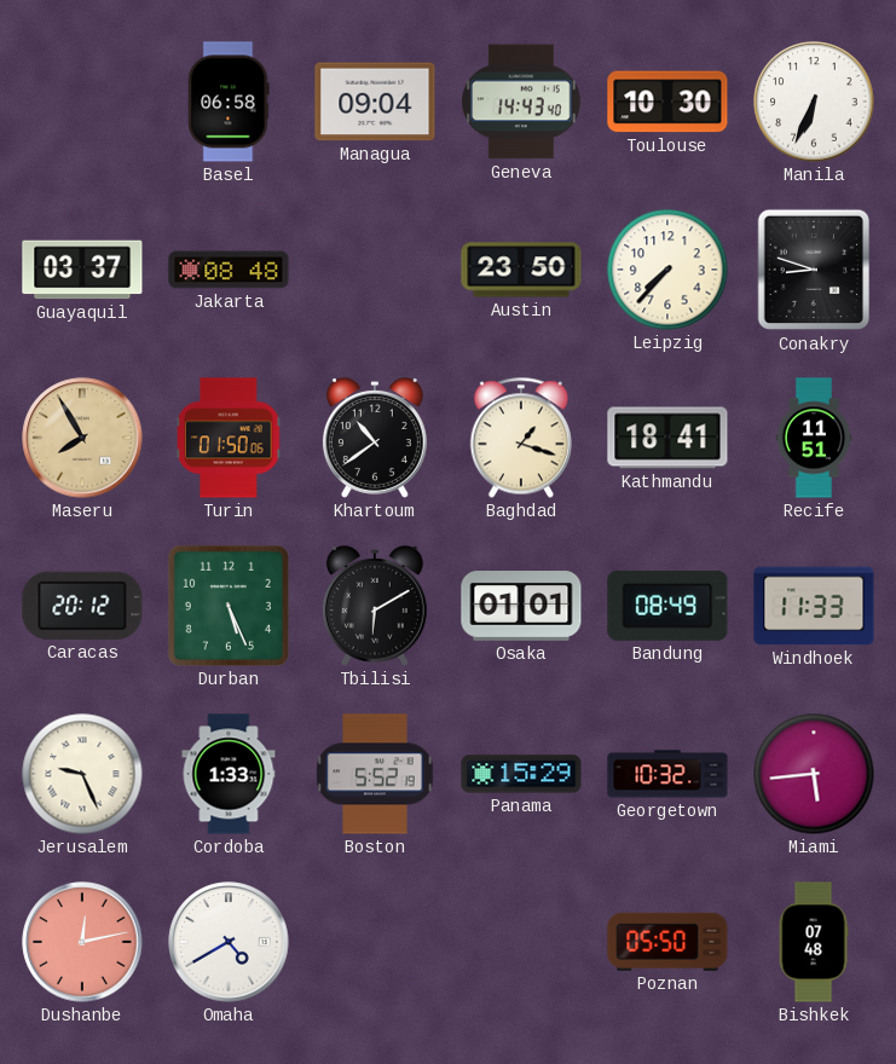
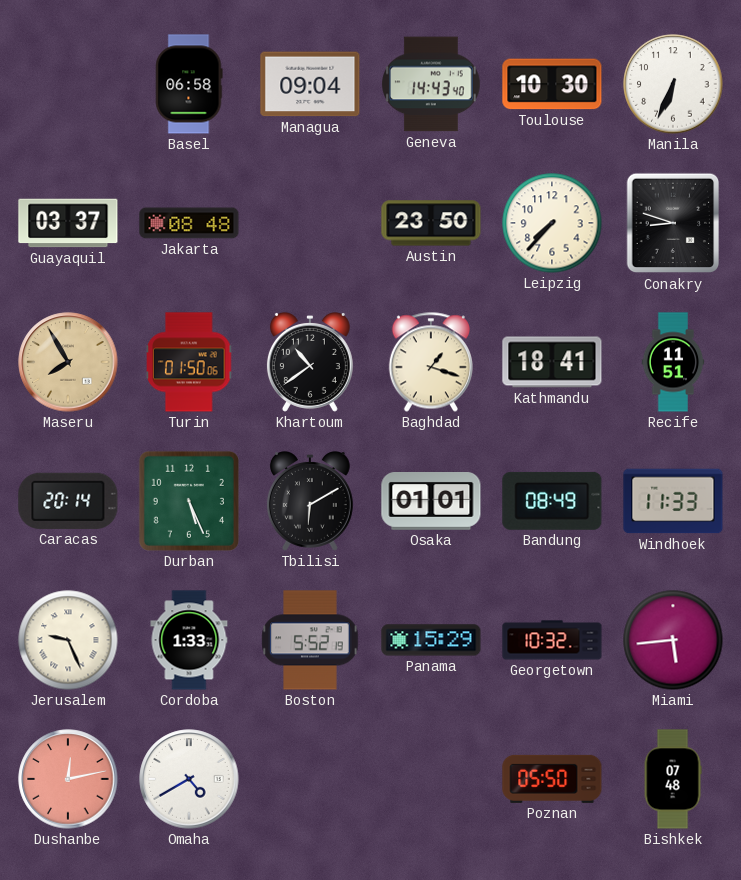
Caracas: 20:12 -> 20:14 (68, 501)
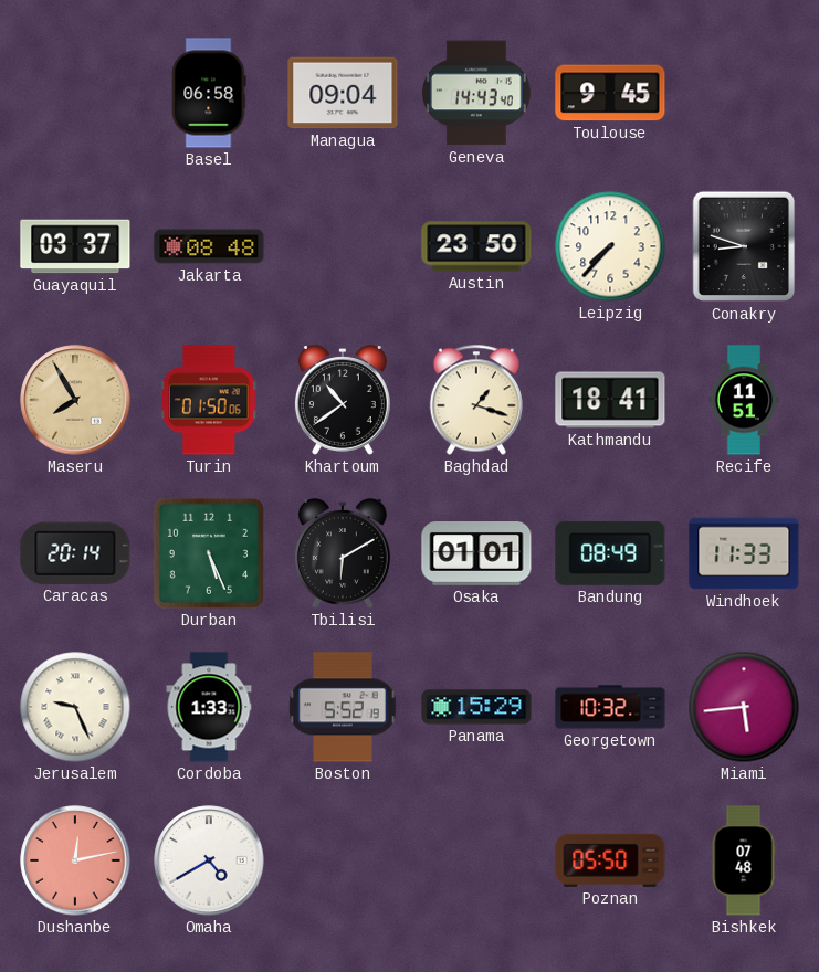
Toulouse: 10:30 -> 9:45 (610, 93)
Manila: 6:34 -> none (673, 84)
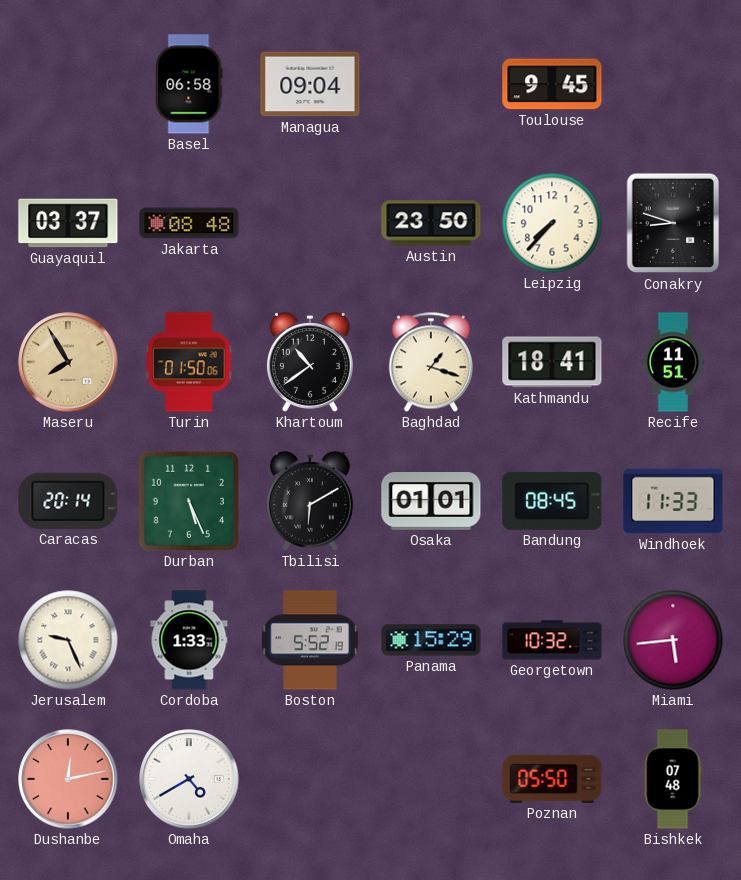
Geneva: 14:43 -> none (477, 93)
Bandung: 08:49 -> 08:45 (552, 501)
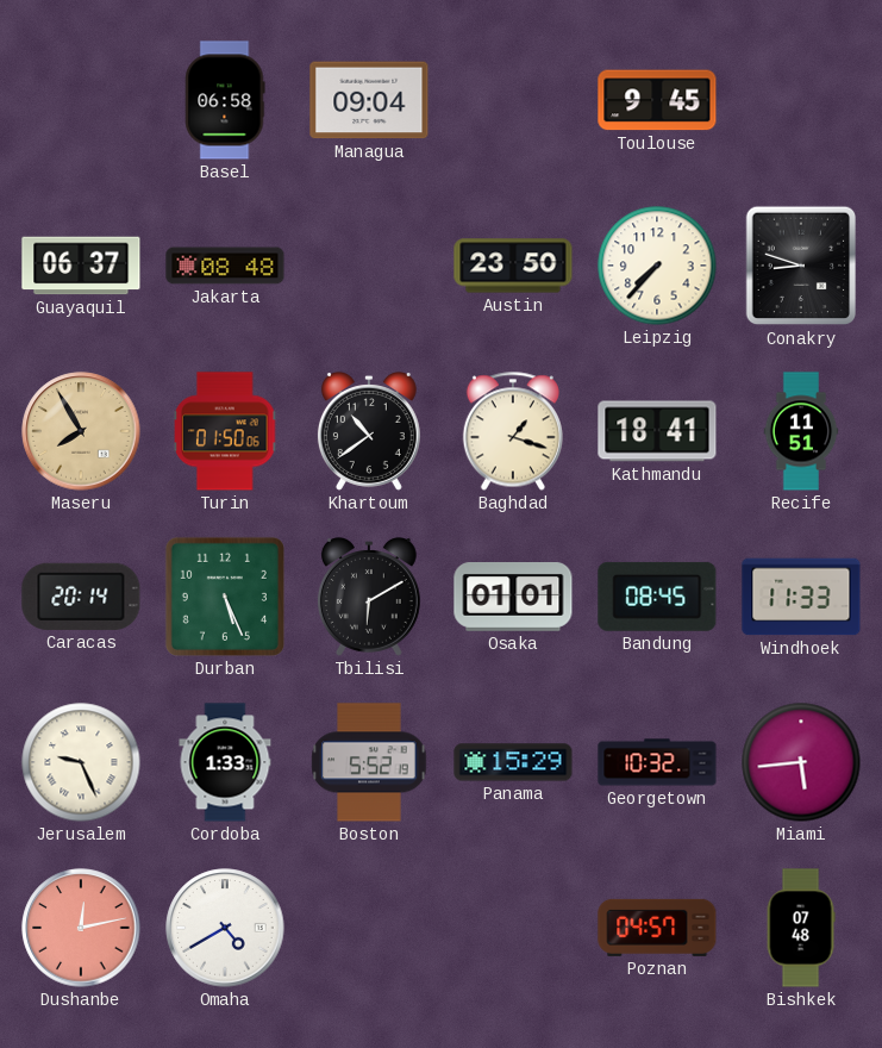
Guayaquil: 03:37 -> 06:37 (81, 266)
Poznan: 05:50 -> 04:57 (657, 928)
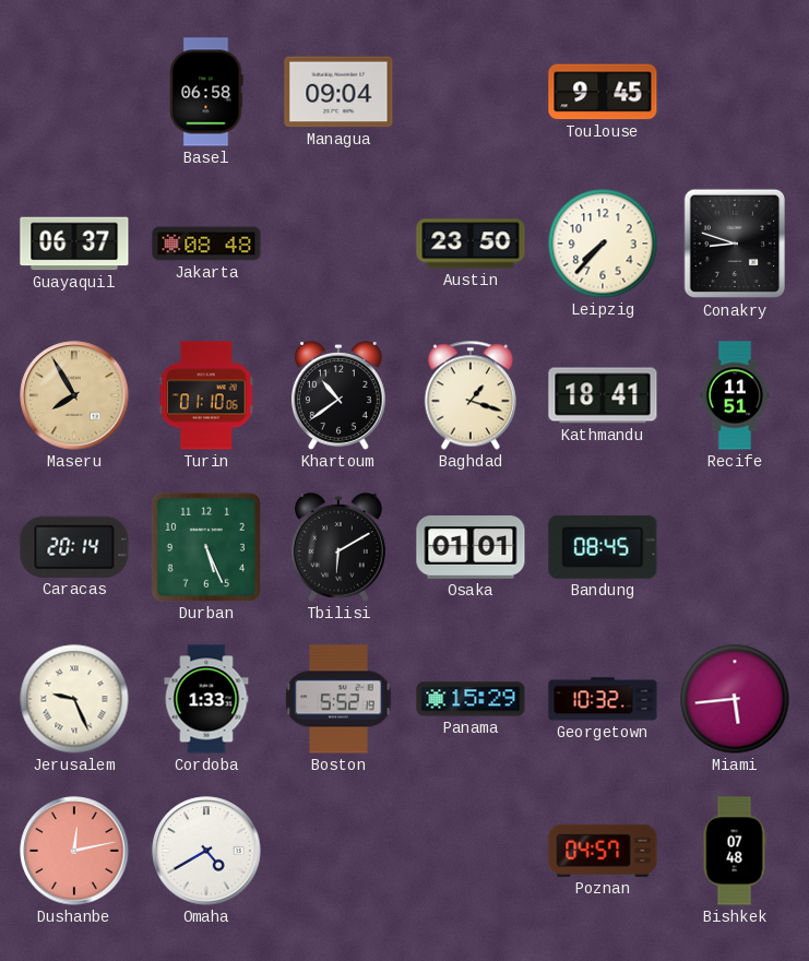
Turin: 01:50 -> 01:10 (207, 395)
Windhoek: 11:33 -> none (801, 597)
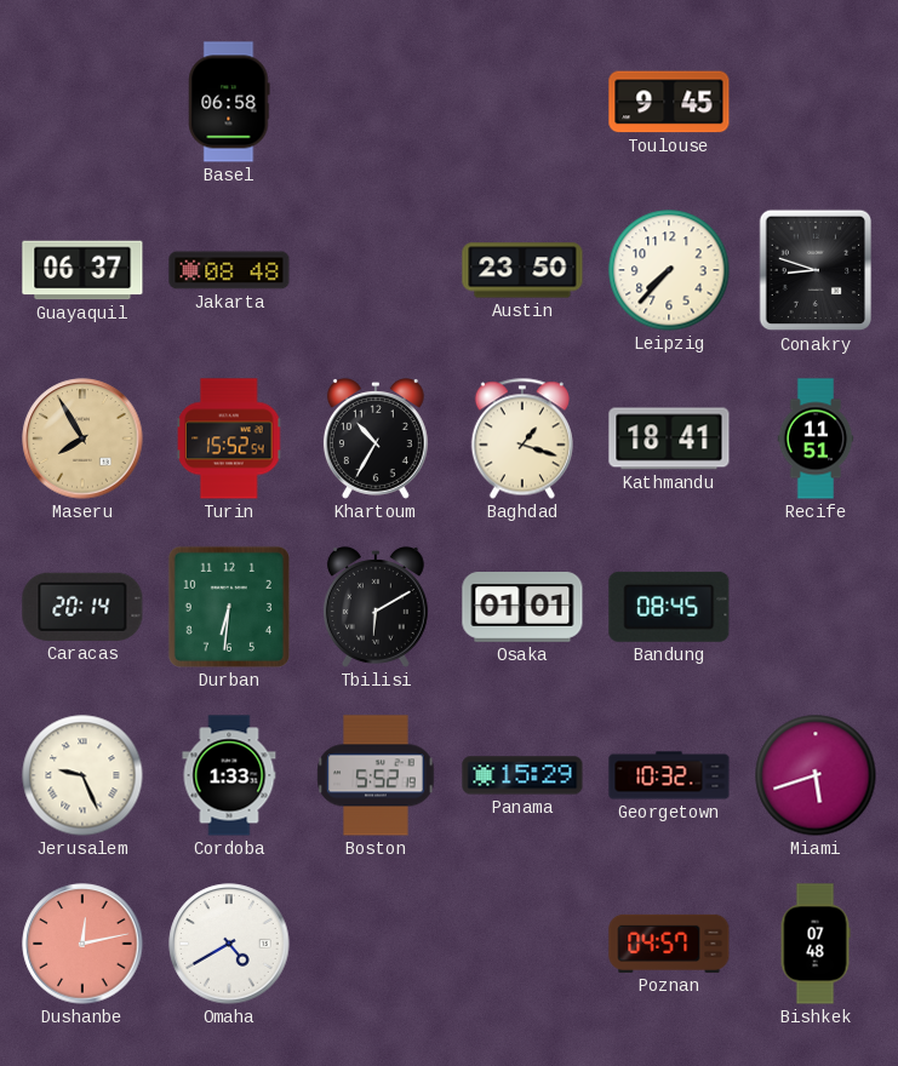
Managua: 09:04 -> none (338, 92)
Turin: 01:10 -> 15:52 (230, 439)
Khartoum: 10:39 -> 10:35 (376, 440)
Durban: 5:26 -> 6:31 (229, 607)
Miami: 5:44 -> 5:42 (816, 775)
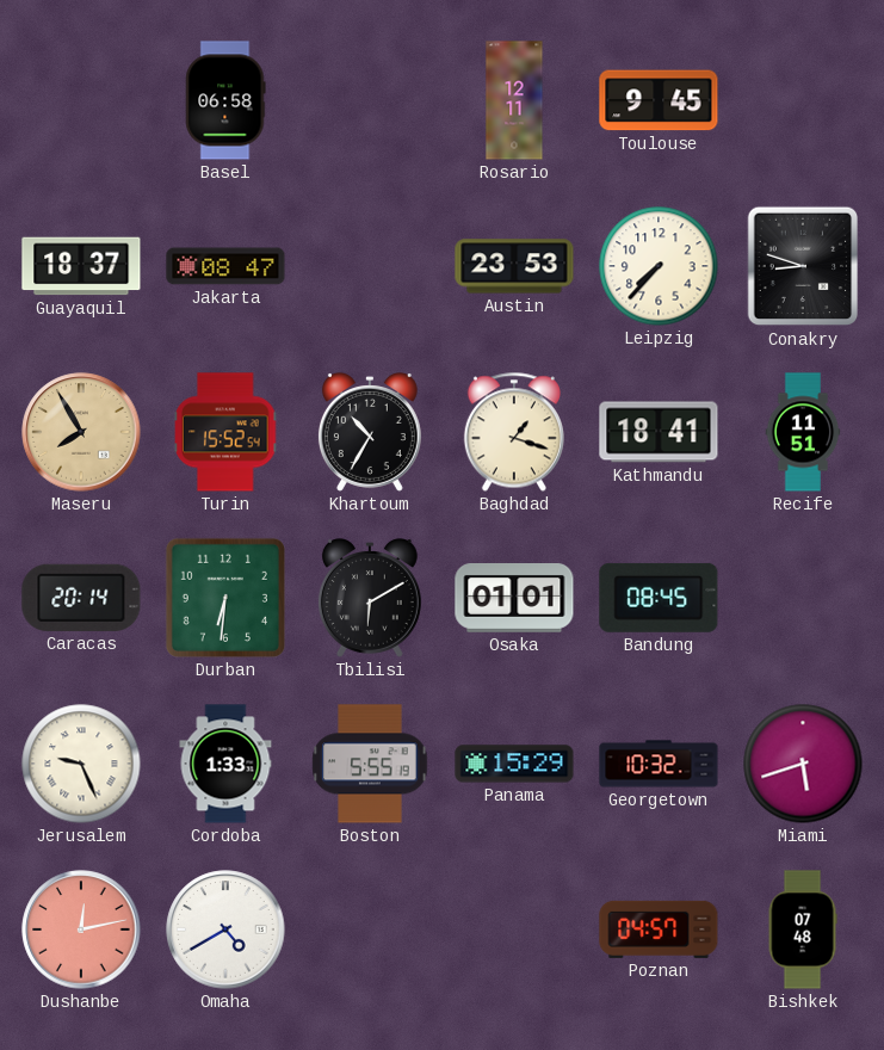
Rosario: none -> 12:11 (514, 100)
Guayaquil: 06:37 -> 18:37 (81, 266)
Jakarta: 08:48 -> 08:47 (225, 266)
Austin: 23:50 -> 23:53 (514, 266)
Boston: 5:52 -> 5:55 (370, 764)
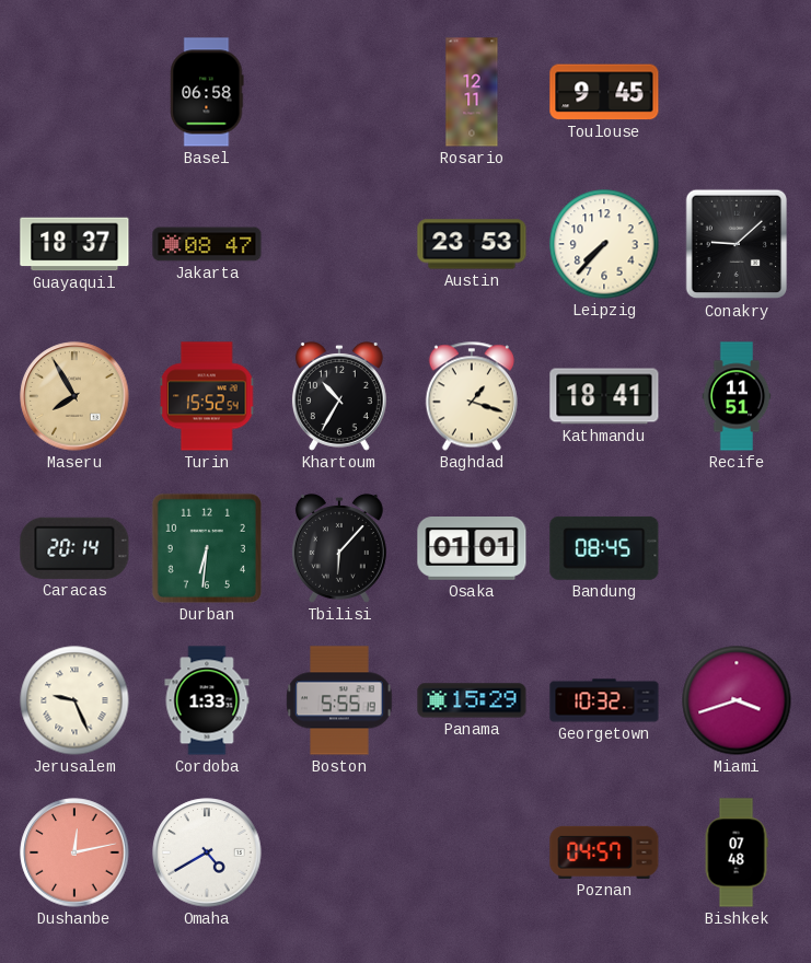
Conakry: 8:48 -> 9:08 (737, 244)
Tbilisi: 6:10 -> 6:07 (339, 549)
Miami: 5:42 -> 3:42 (737, 700)
